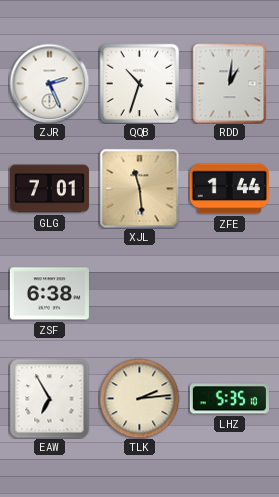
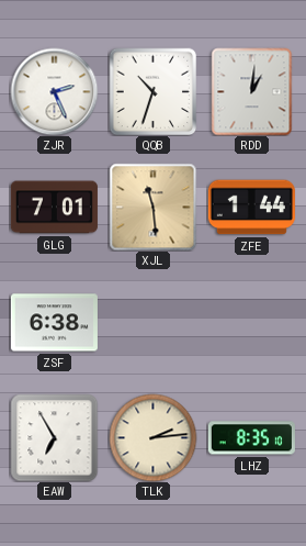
LHZ: 5:35 -> 8:35 (251, 438)
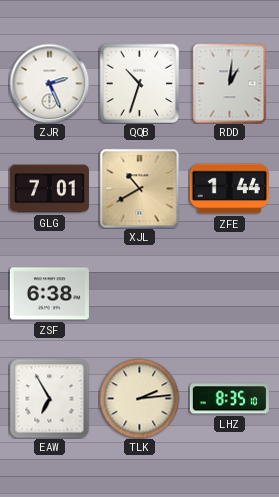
XJL: 11:29 -> 10:40 (139, 188)
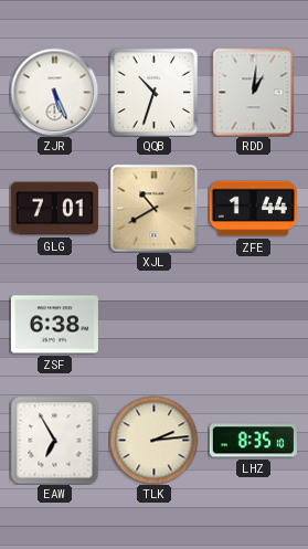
ZJR: 2:26 -> 5:26 (54, 92)
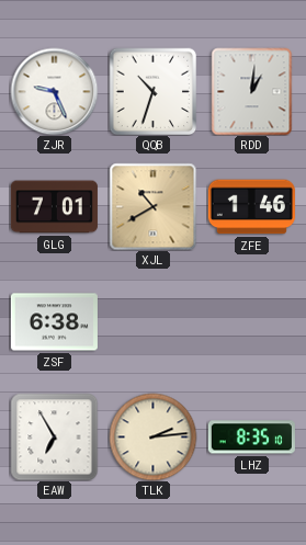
ZJR: 5:26 -> 9:26 (54, 91)
ZFE: 1:44 -> 1:46 (251, 207)
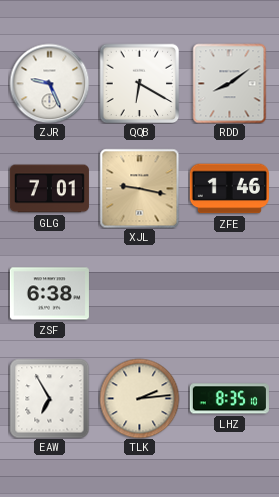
QQB: 10:33 -> 6:20 (139, 83)
RDD: 1:01 -> 8:09 (230, 83)
XJL: 10:40 -> 9:17 (139, 188)
